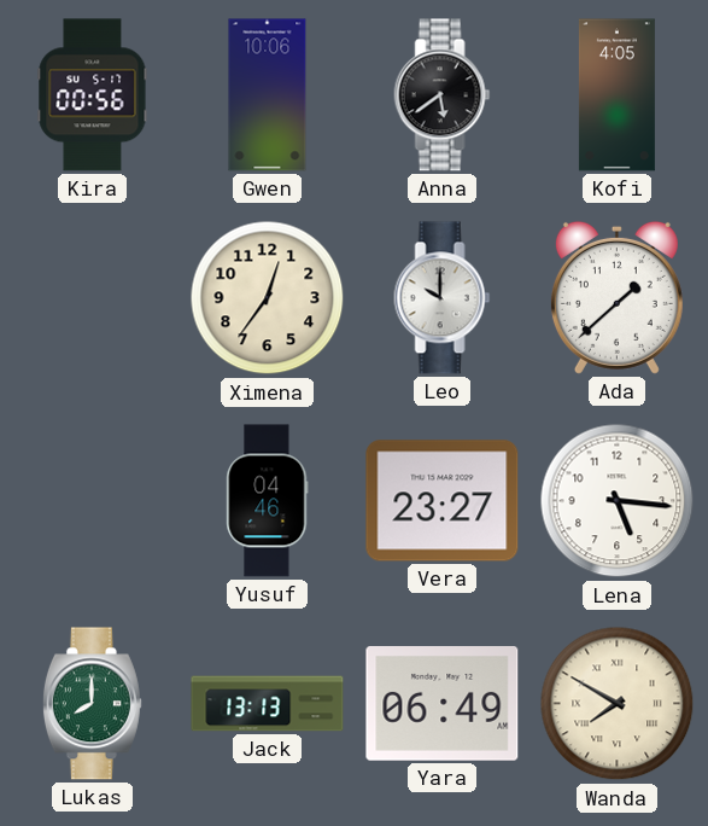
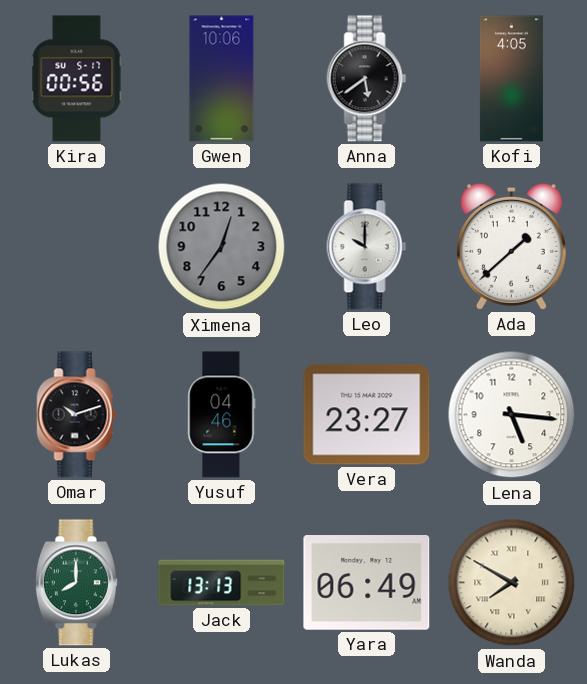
Ximena dial: cream -> grey (222, 247)
Omar: none -> 10:12 (77, 415)
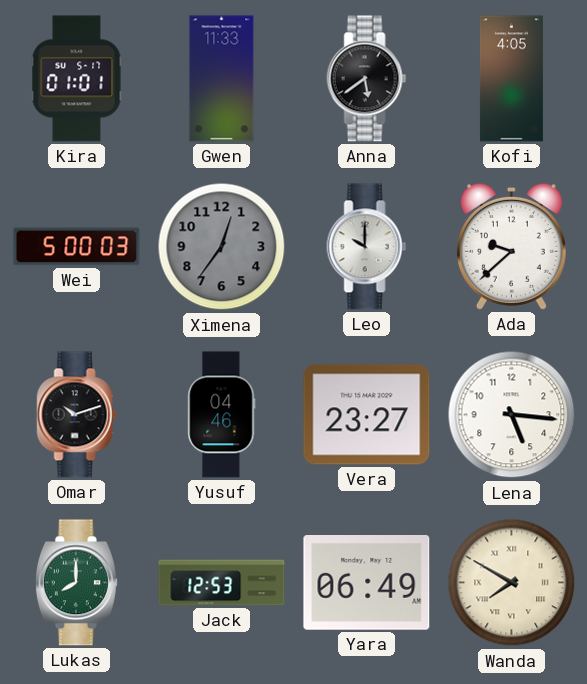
Kira: 00:56 -> 01:01 (77, 79)
Gwen: 10:06 -> 11:33 (222, 79)
Wei: none -> 5:00 (77, 247)
Ada: 1:38 -> 9:38 (511, 246)
Jack: 13:13 -> 12:53 (222, 583)
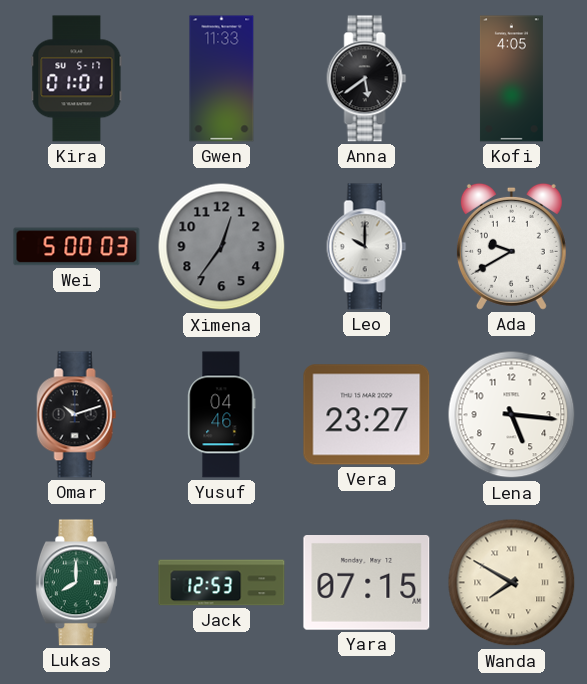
Ada: 9:38 -> 9:40 (511, 246)
Yara: 06:49 -> 07:15 (367, 583)
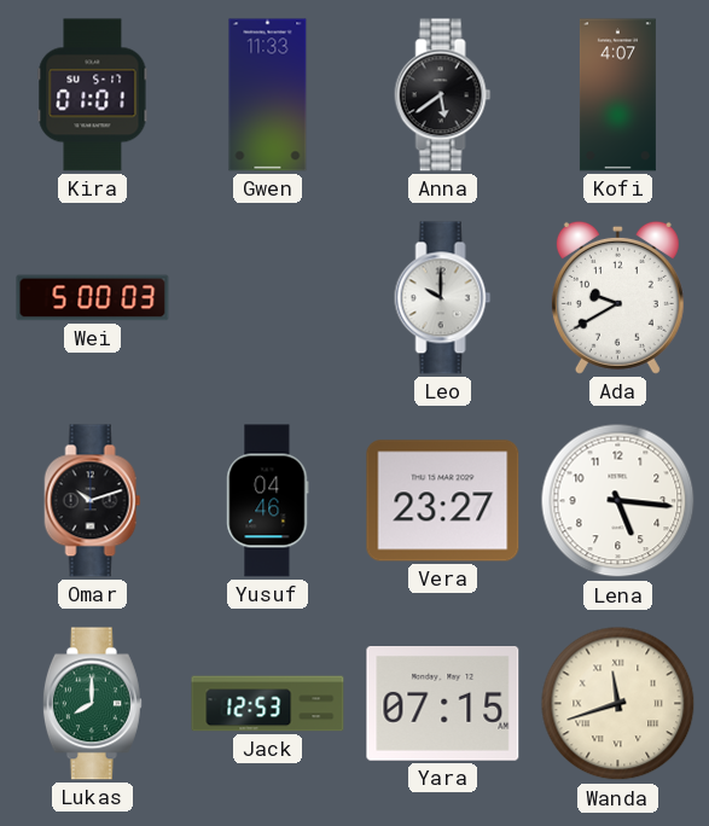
Kofi: 4:05 -> 4:07 (617, 95)
Ximena: 12:36 -> none (222, 247)
Wanda: 7:50 -> 11:42 (618, 704)
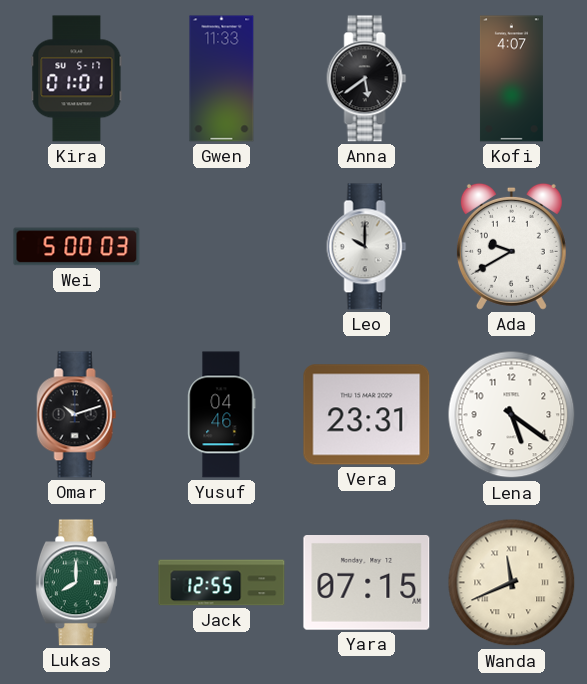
Vera: 23:27 -> 23:31 (367, 415)
Lena: 5:16 -> 5:21 (512, 415)
Jack: 12:53 -> 12:55 (222, 583)
Wanda: 11:42 -> 11:41 (512, 583)
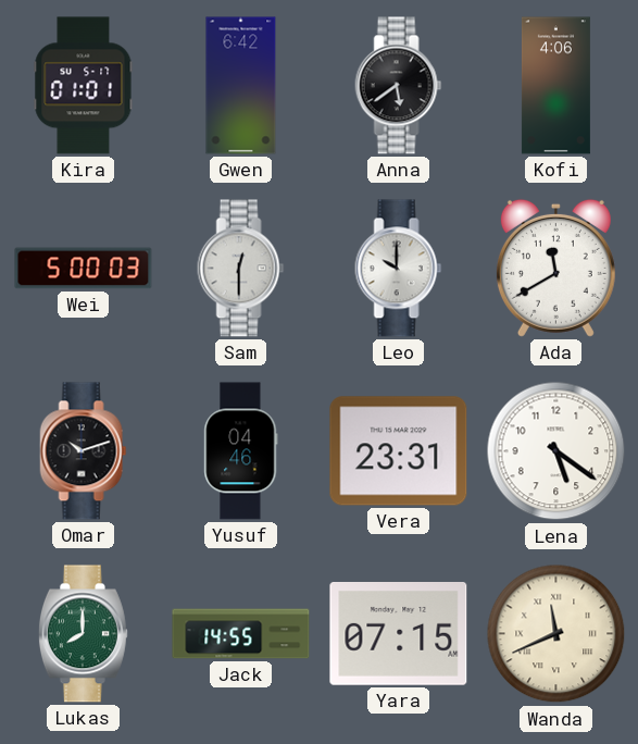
Gwen: 11:33 -> 6:42 (241, 86)
Kofi: 4:07 -> 4:06 (555, 86)
Sam: none -> 12:30 (241, 269)
Ada: 9:40 -> 11:40 (555, 268)
Jack: 12:55 -> 14:55 (241, 634)
